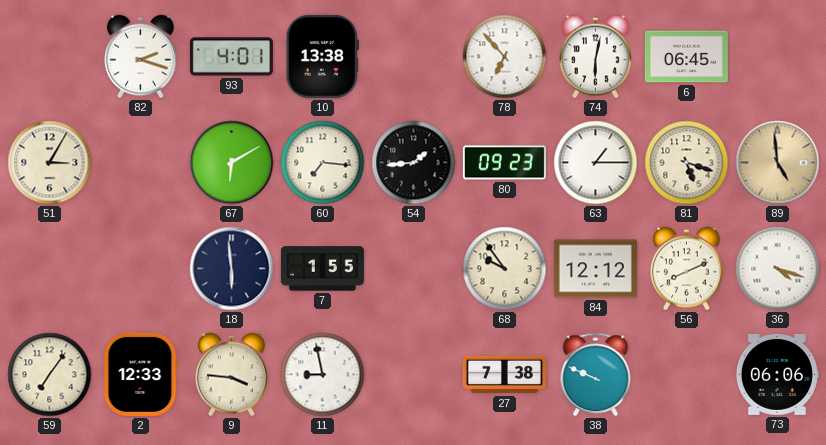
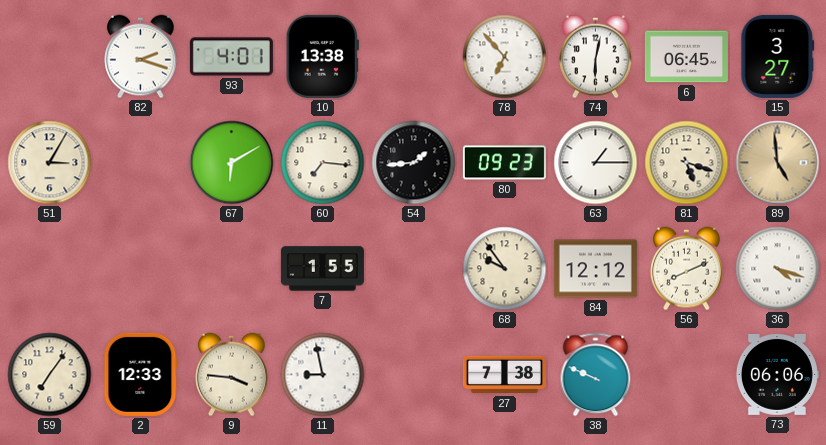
15: none -> 3:27 (778, 56)
18: 5:59 -> none (232, 269)
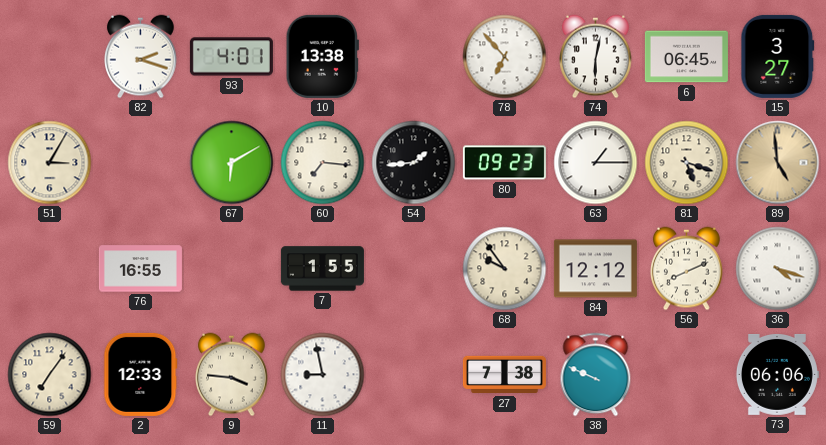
76: none -> 16:55 (140, 269)
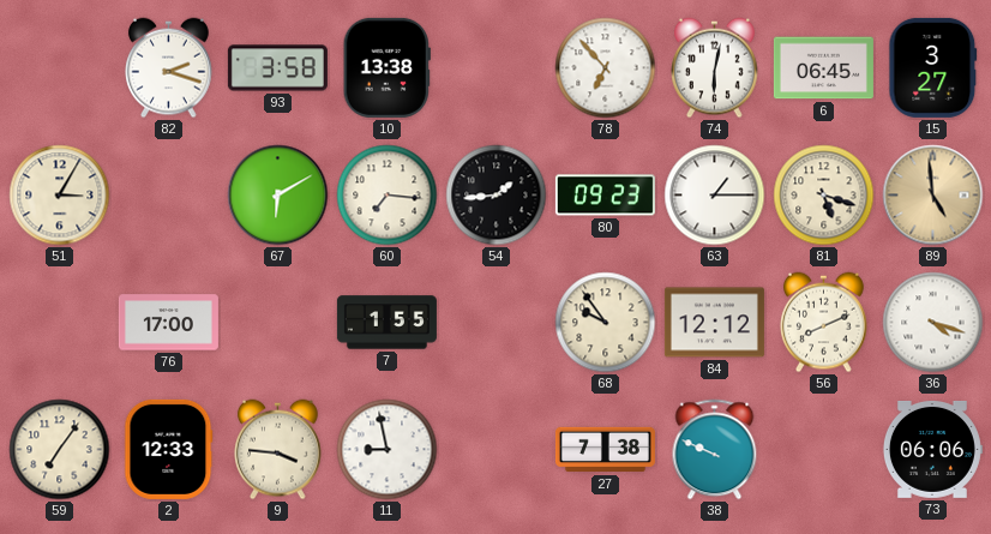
93: 4:01 -> 3:58 (277, 68)
76: 16:55 -> 17:00 (168, 323)
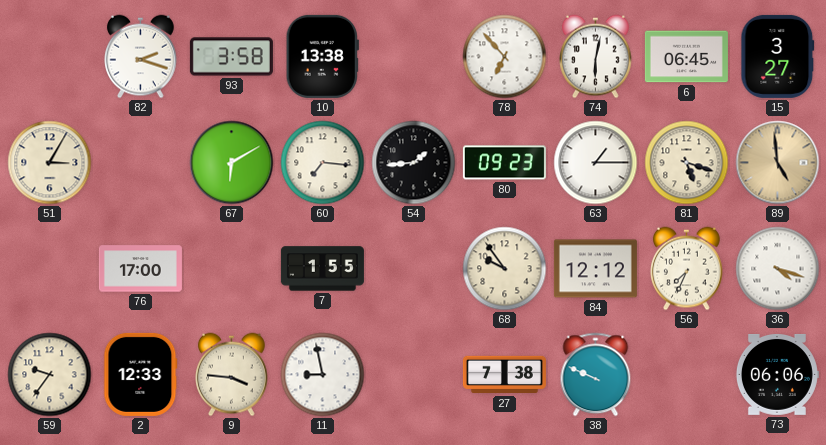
56: 8:11 -> 7:34 (687, 269)
59: 7:06 -> 9:36 (50, 375)
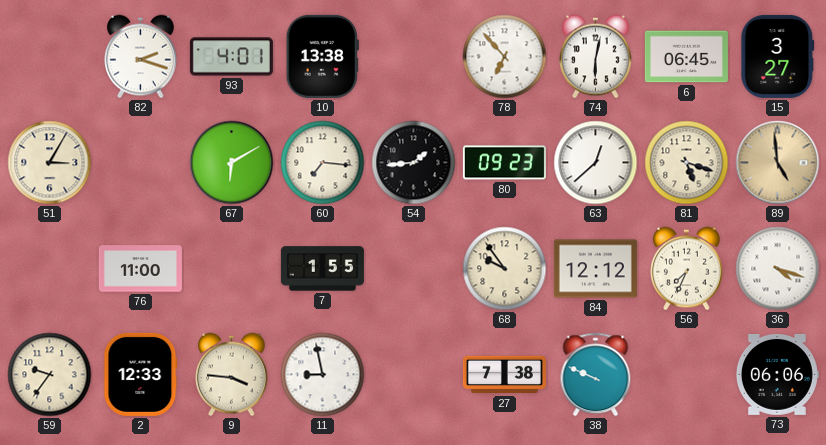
93: 3:58 -> 4:01 (231, 57)
63: 1:15 -> 12:38 (596, 163)
76: 17:00 -> 11:00 (140, 269)
